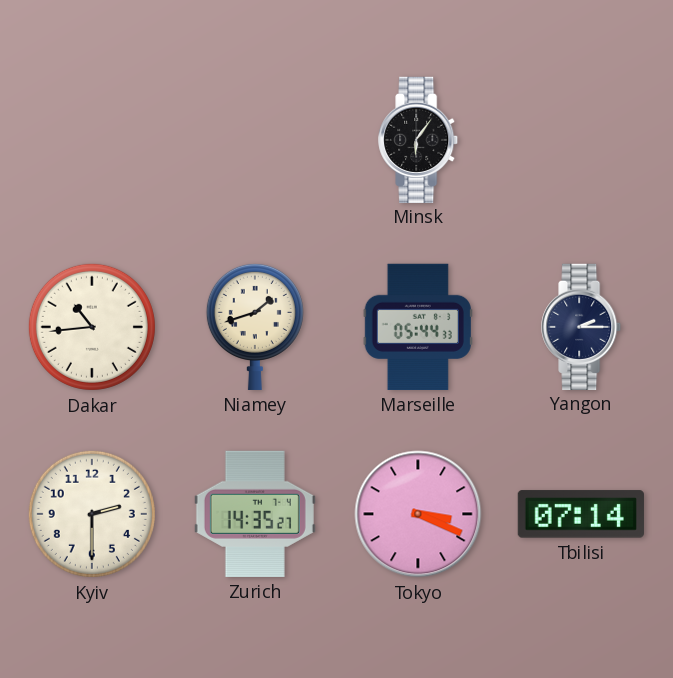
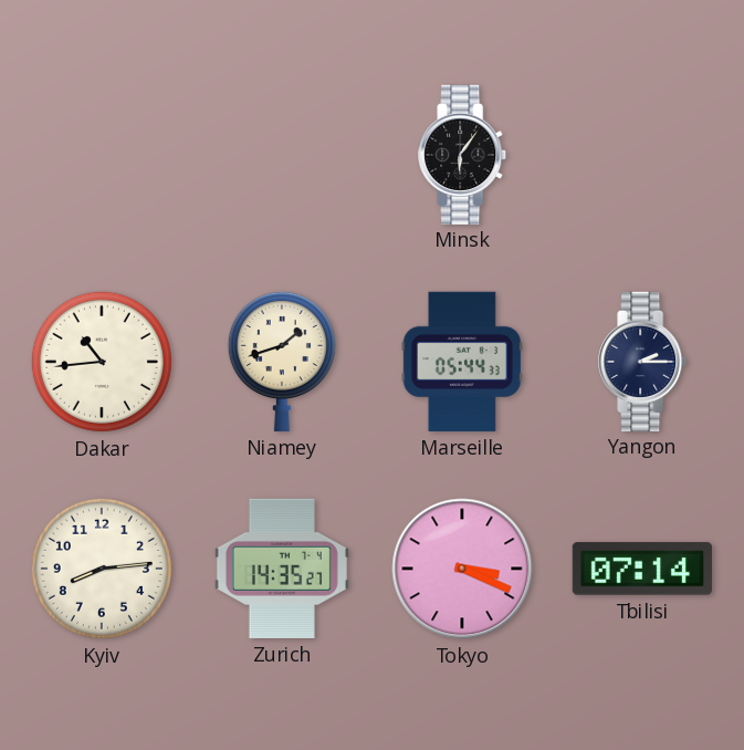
Kyiv: 2:30 -> 8:14 (102, 569)
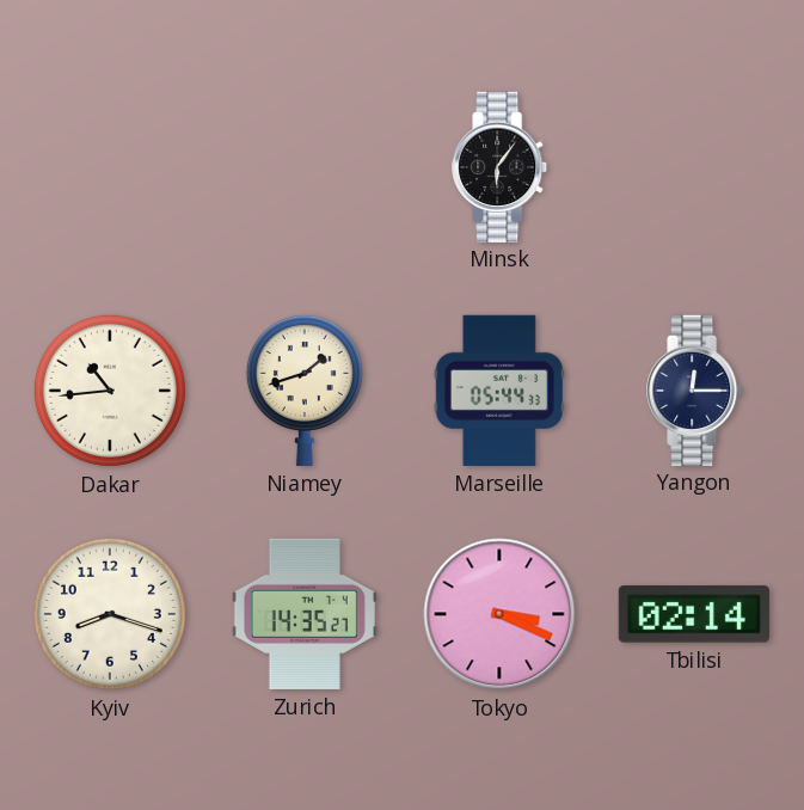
Yangon: 2:15 -> 12:15 (695, 389)
Kyiv: 8:14 -> 8:18 (110, 614)
Tbilisi: 07:14 -> 02:14 (694, 614)
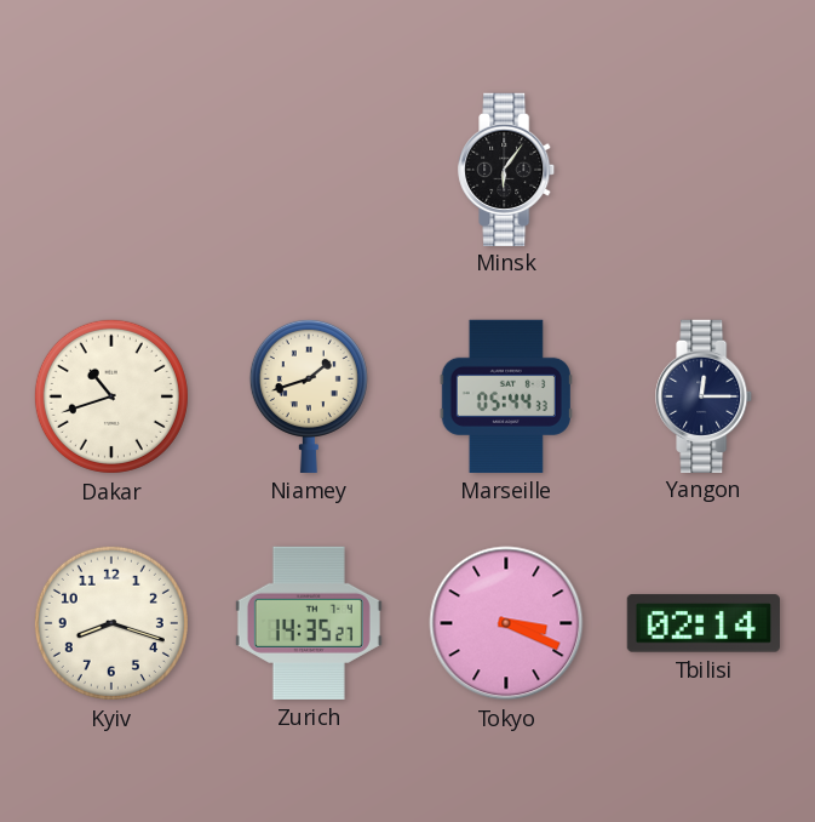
Dakar: 10:44 -> 10:42 (111, 396)
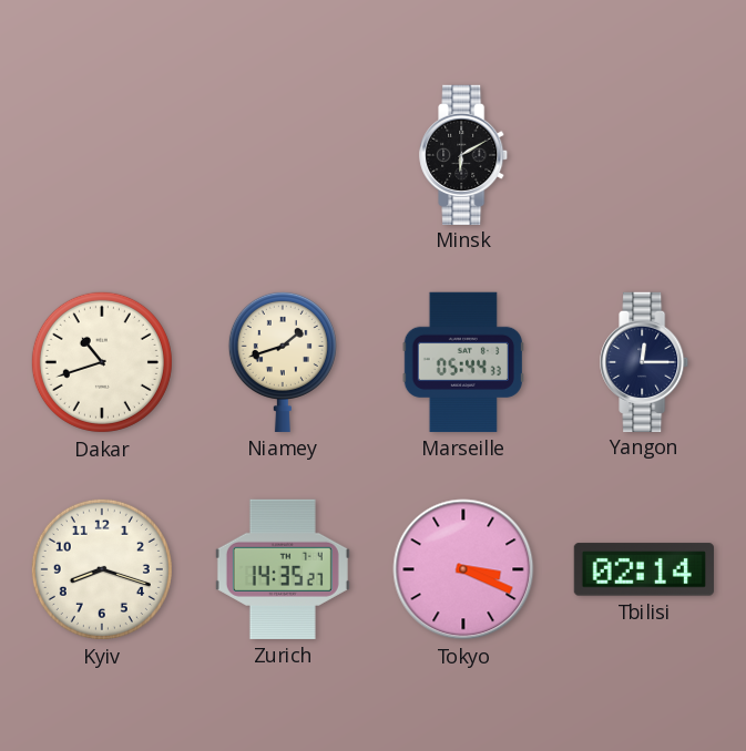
Minsk: 6:06 -> 6:10 (464, 154)
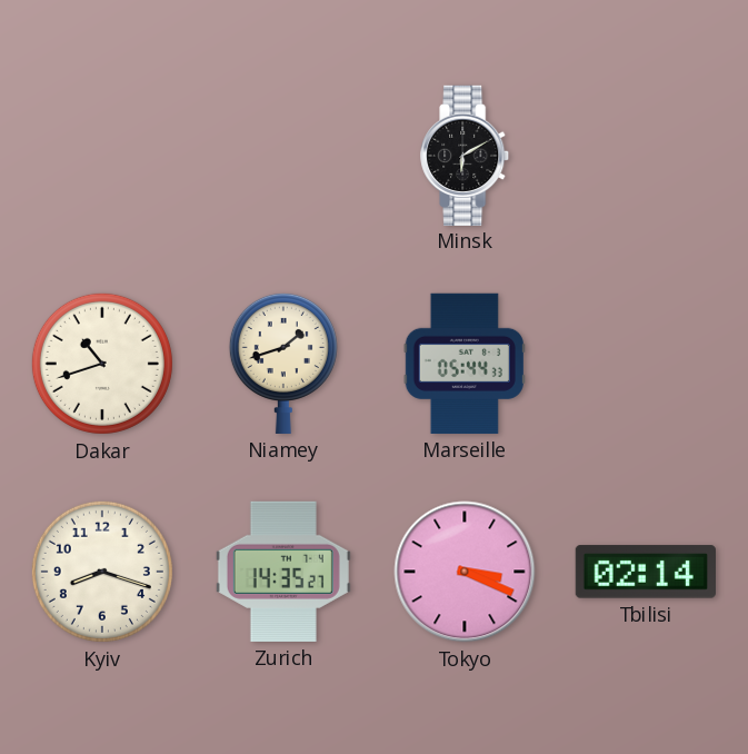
Yangon: 12:15 -> none (645, 361)
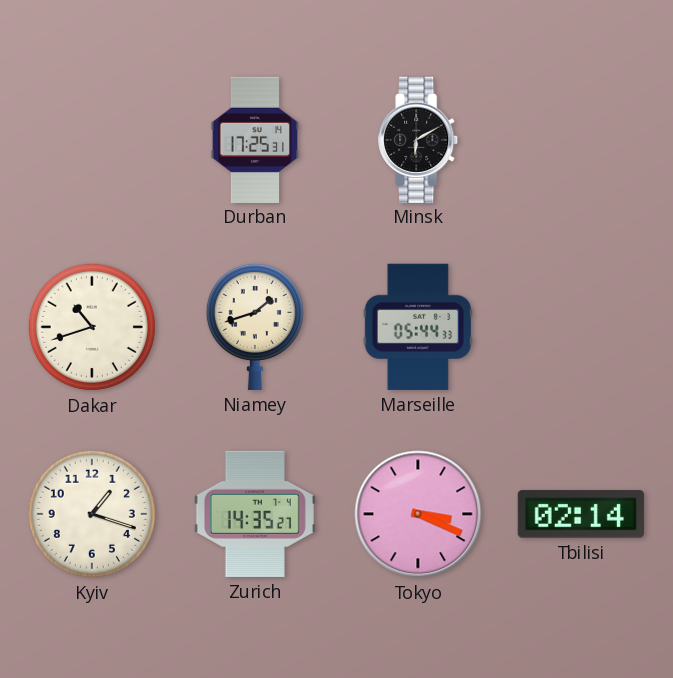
Durban: none -> 17:25 (255, 139)
Kyiv: 8:18 -> 1:18 (92, 514)
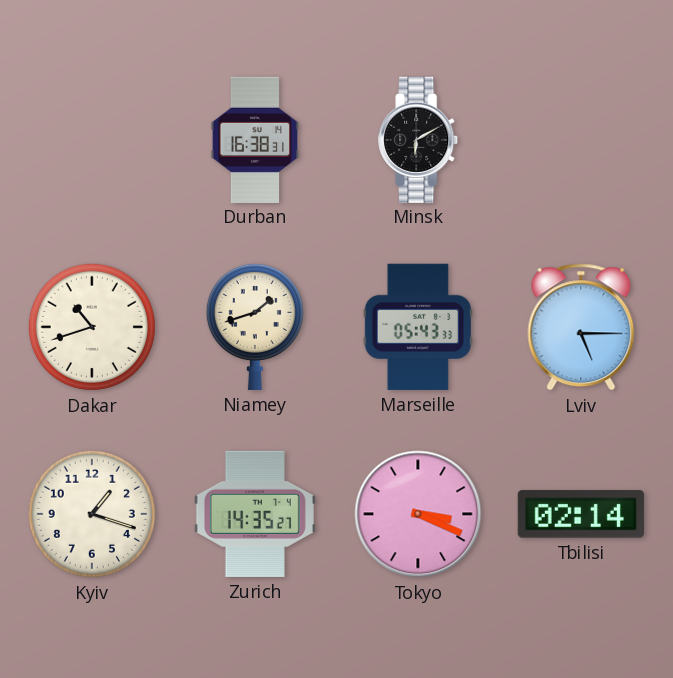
Durban: 17:25 -> 16:38 (255, 139)
Marseille: 05:44 -> 05:43 (418, 327)
Lviv: none -> 5:15 (581, 327)
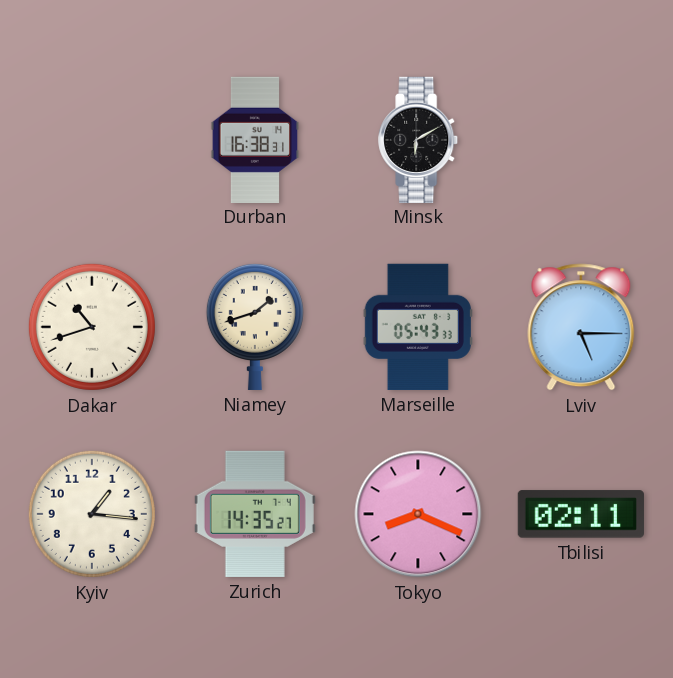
Kyiv: 1:18 -> 1:16 (92, 514)
Tokyo: 3:19 -> 8:19 (418, 514)
Tbilisi: 02:14 -> 02:11 (581, 514)
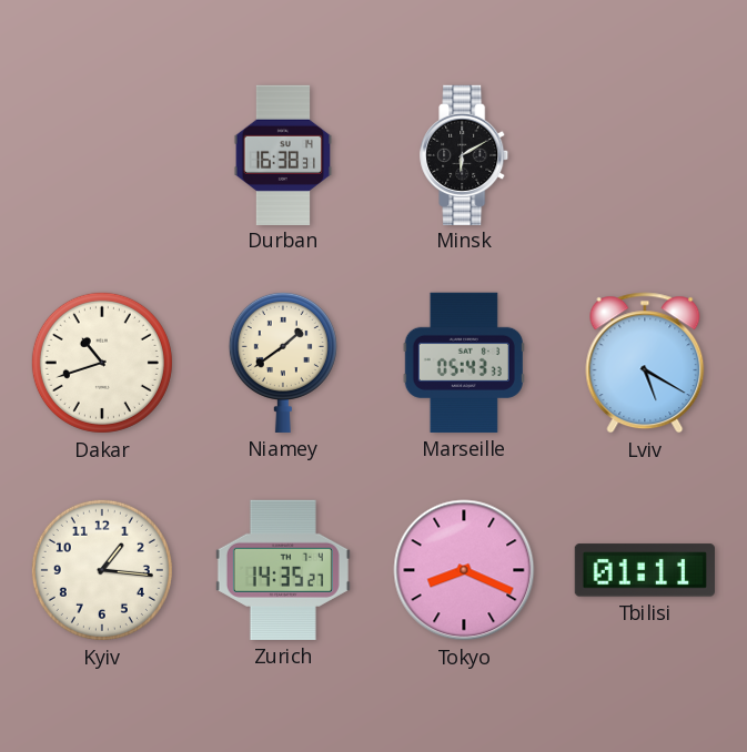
Niamey: 1:42 -> 1:39 (283, 362)
Lviv: 5:15 -> 5:20 (645, 363)
Tbilisi: 02:11 -> 01:11 (645, 570)
